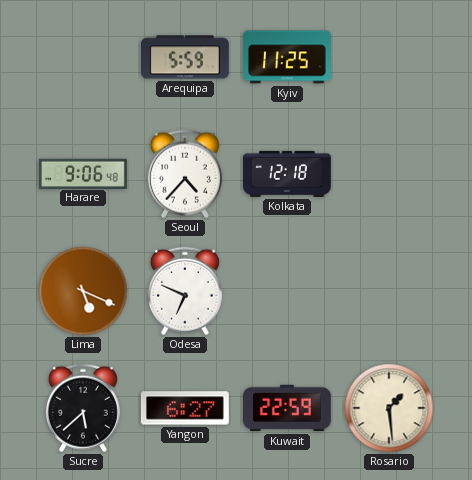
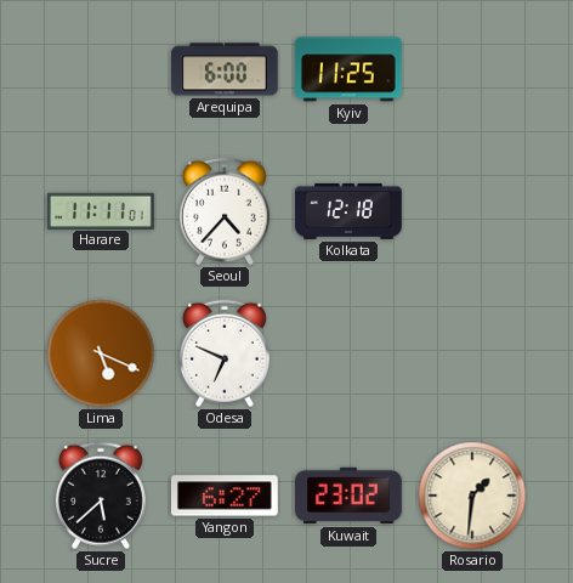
Arequipa: 5:59 -> 6:00 (226, 69)
Harare: 9:06 -> 11:11 (102, 210)
Kuwait: 22:59 -> 23:02 (350, 496)
Rosario: 1:29 -> 1:31 (472, 496)
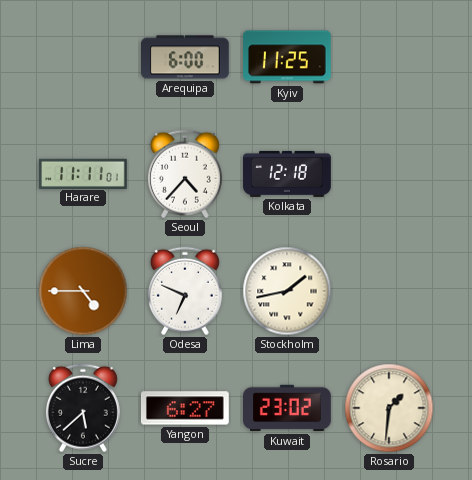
Lima: 5:19 -> 4:45 (83, 291)
Stockholm: none -> 1:43 (287, 291)
